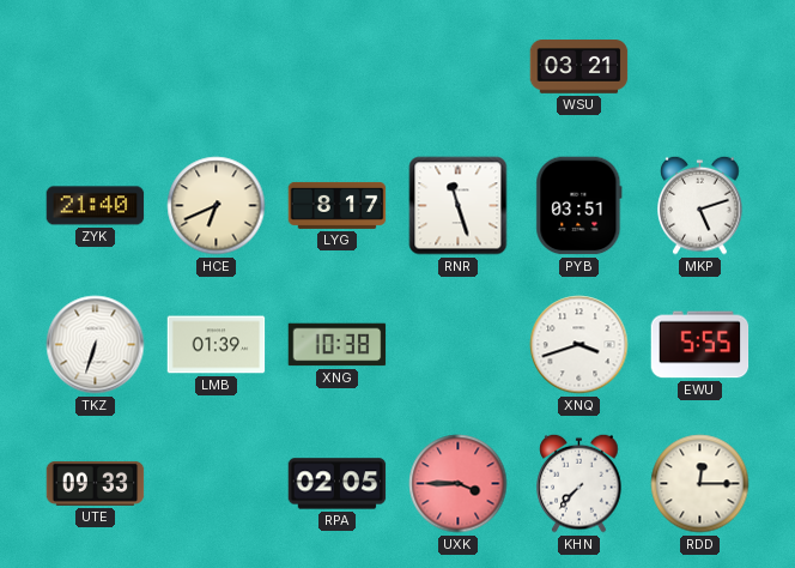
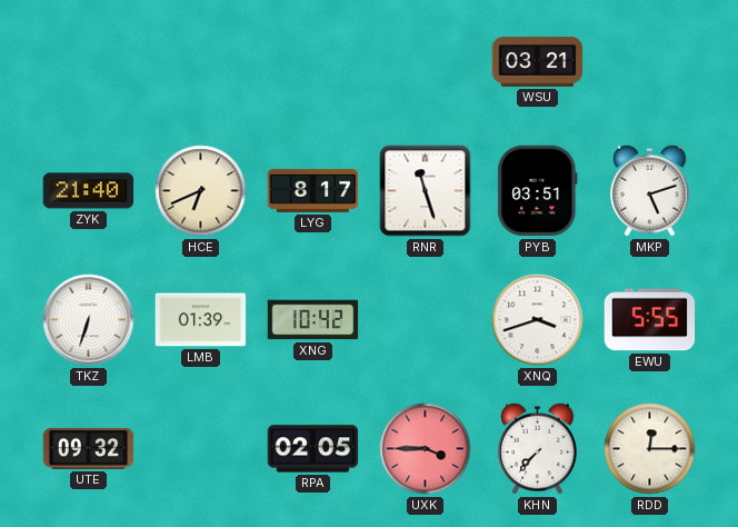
XNG: 10:38 -> 10:42 (313, 320)
UTE: 09:33 -> 09:32 (89, 448)
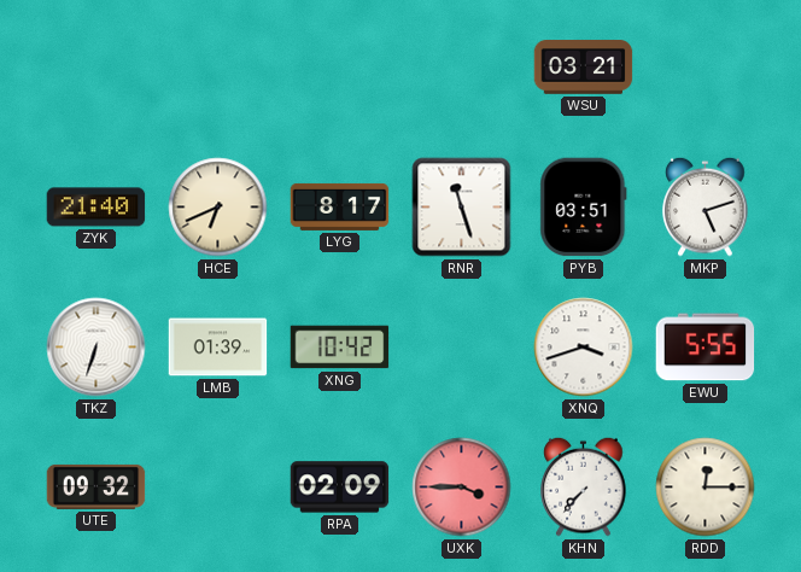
RPA: 02:05 -> 02:09 (340, 488)
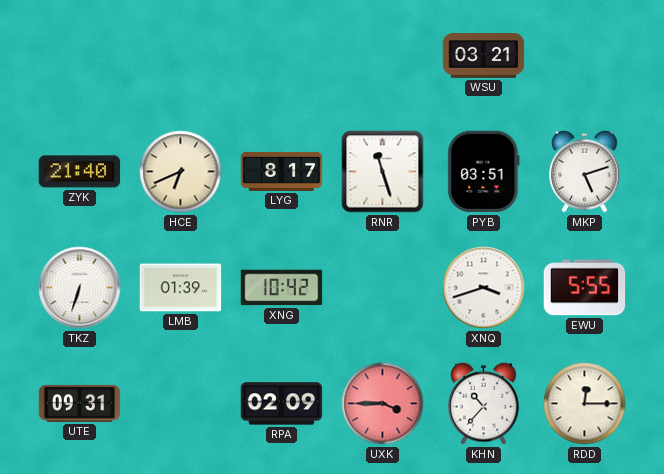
UTE: 09:32 -> 09:31 (80, 403)
KHN: 7:37 -> 10:37 (484, 403)
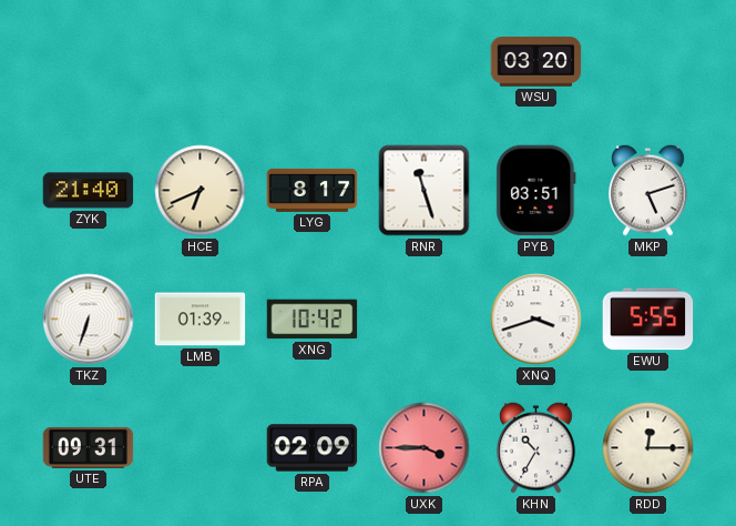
WSU: 03:21 -> 03:20 (536, 62)
KHN: 10:37 -> 10:35 (536, 447)
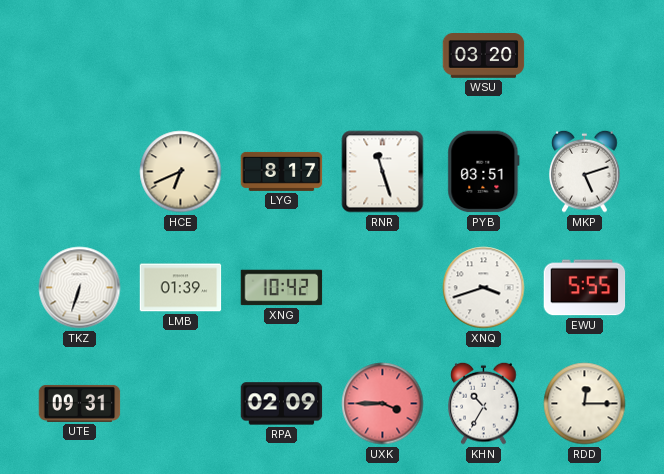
ZYK: 21:40 -> none (89, 191)
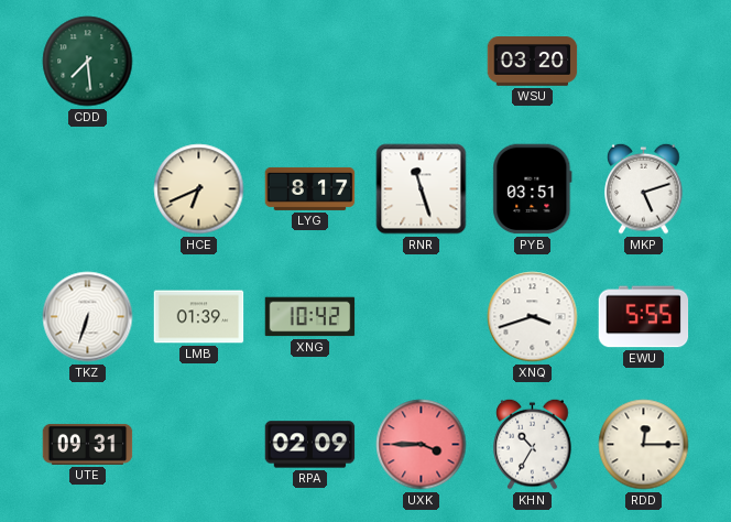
CDD: none -> 7:29 (88, 62)
